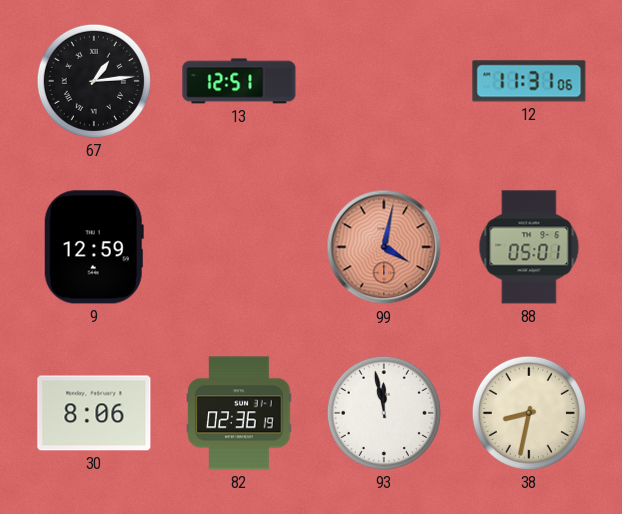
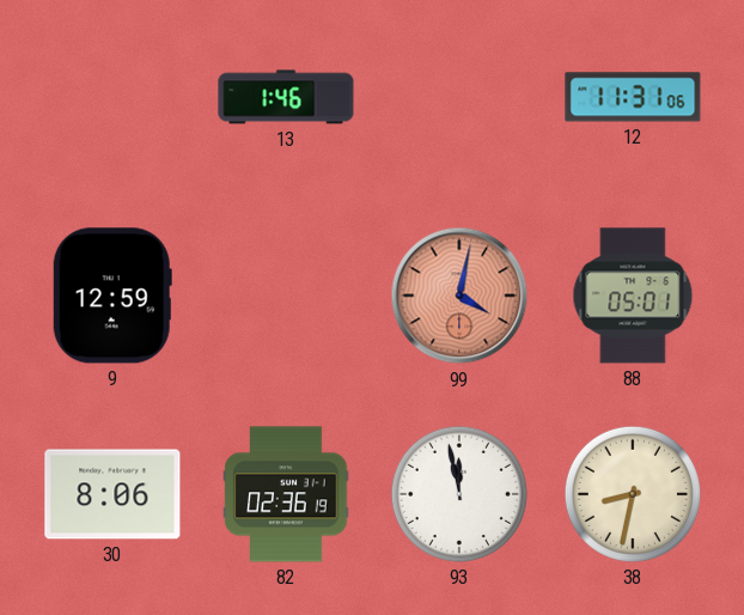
67: 1:14 -> none (94, 81)
13: 12:51 -> 1:46 (286, 97)
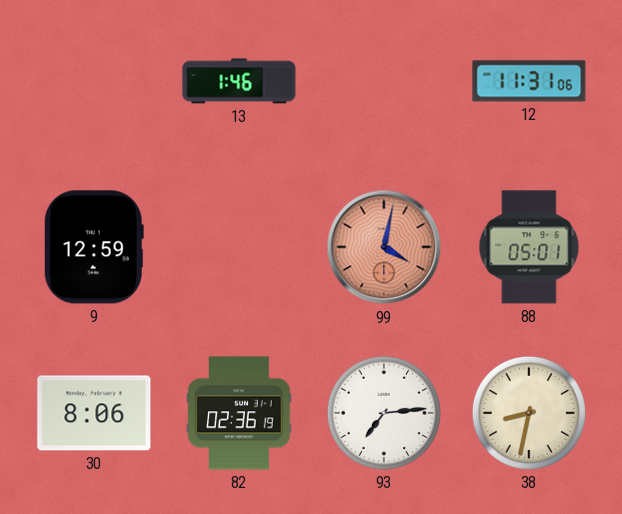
93: 11:58 -> 7:14 (384, 413)
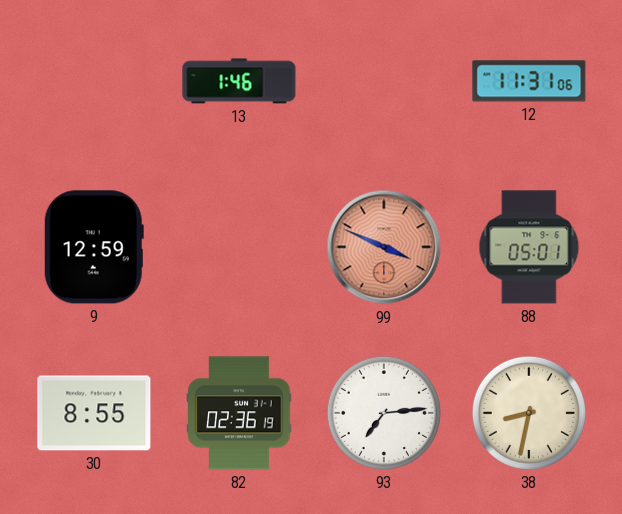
99: 4:02 -> 3:49 (384, 247)
30: 8:06 -> 8:55 (94, 413)
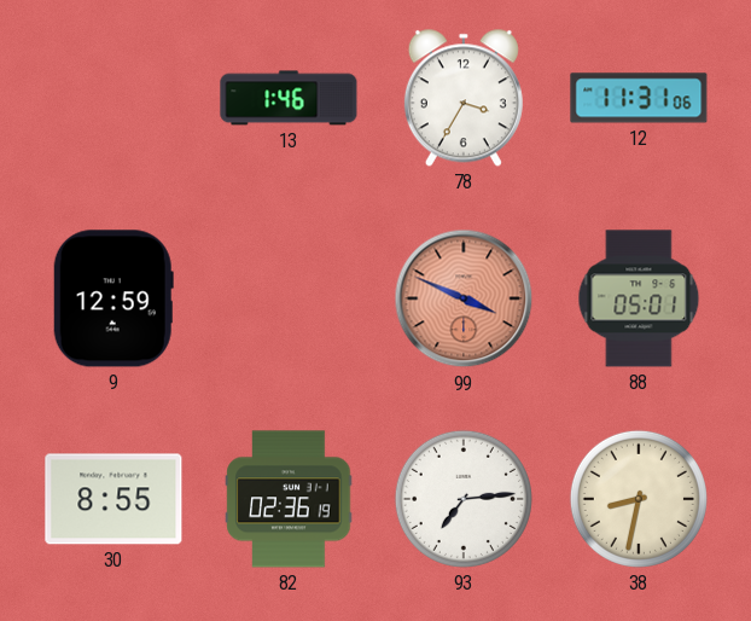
78: none -> 3:35 (464, 98)
